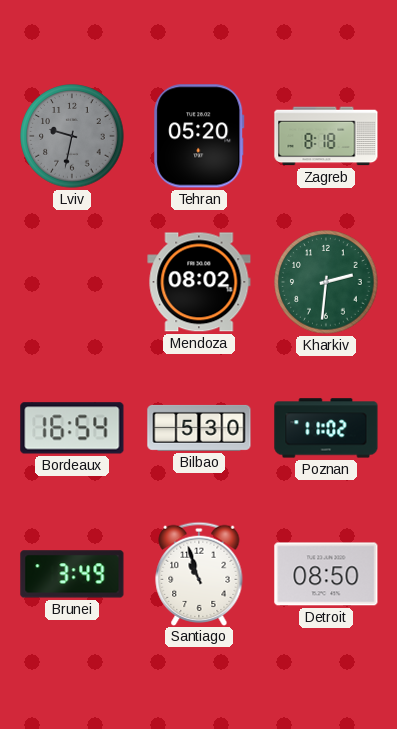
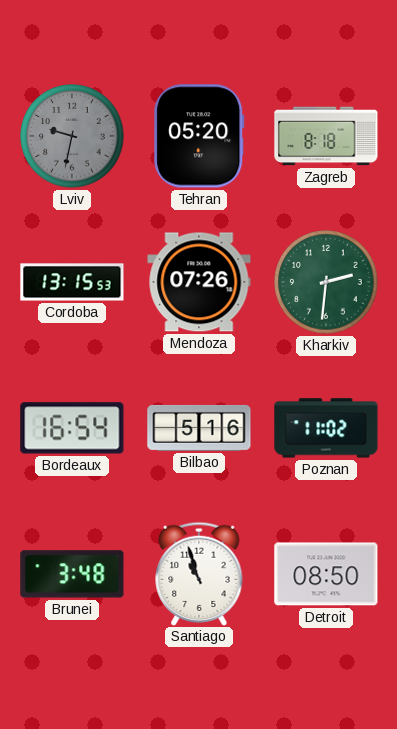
Cordoba: none -> 13:15 (72, 282)
Mendoza: 08:02 -> 07:26 (199, 282)
Bilbao: 5:30 -> 5:16 (199, 428)
Brunei: 3:49 -> 3:48 (72, 574)
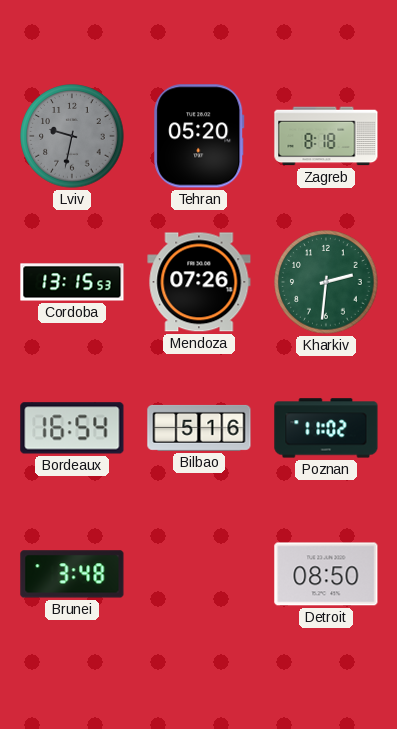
Santiago: 10:57 -> none (199, 573)
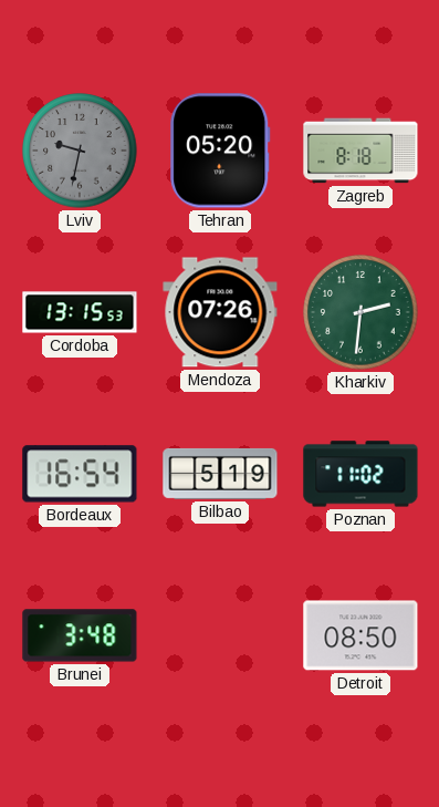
Bilbao: 5:16 -> 5:19 (220, 474)
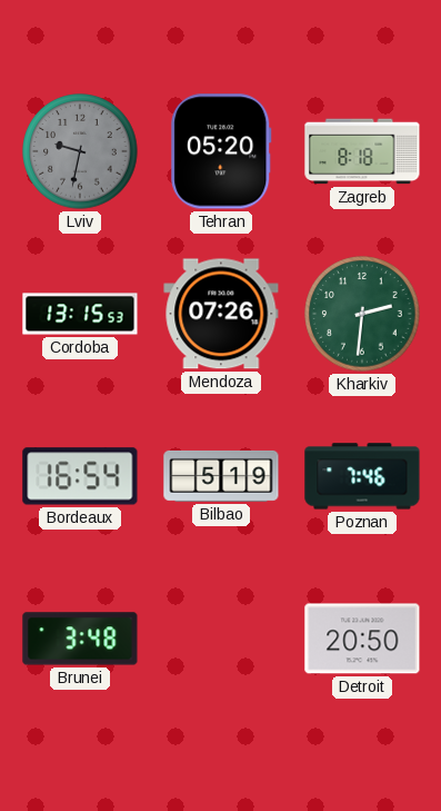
Poznan: 11:02 -> 7:46 (362, 476)
Detroit: 08:50 -> 20:50 (362, 639)
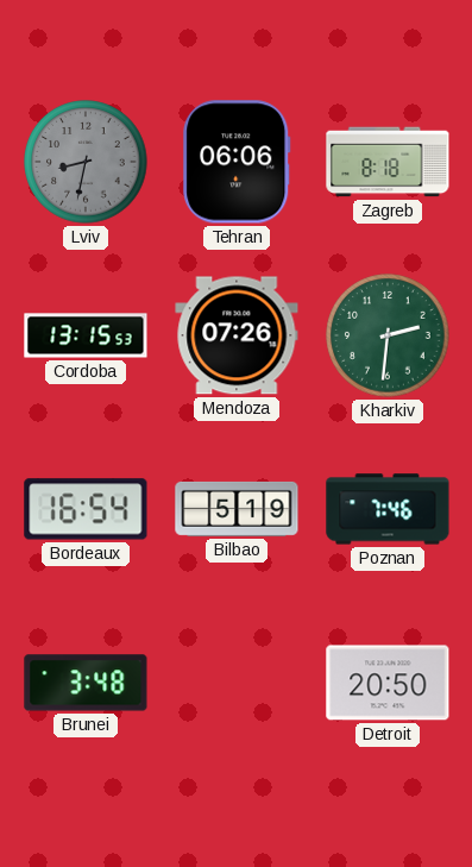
Lviv: 9:32 -> 8:32 (86, 162)
Tehran: 05:20 -> 06:06 (237, 162)
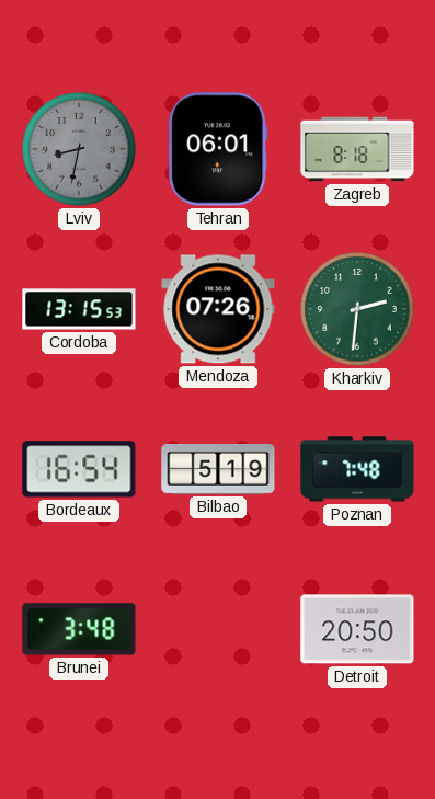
Tehran: 06:06 -> 06:01 (218, 149)
Poznan: 7:46 -> 7:48 (357, 469)
